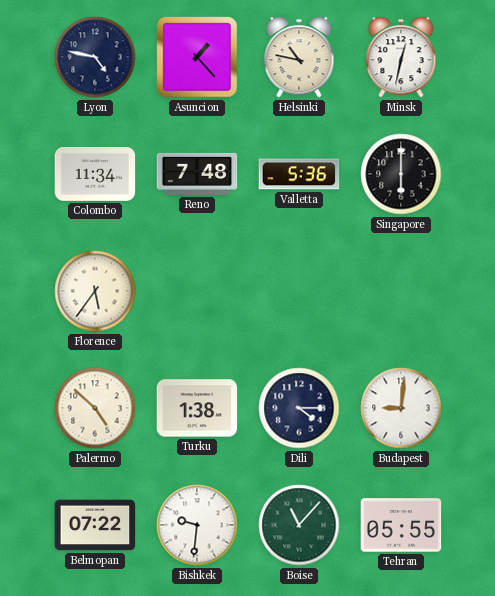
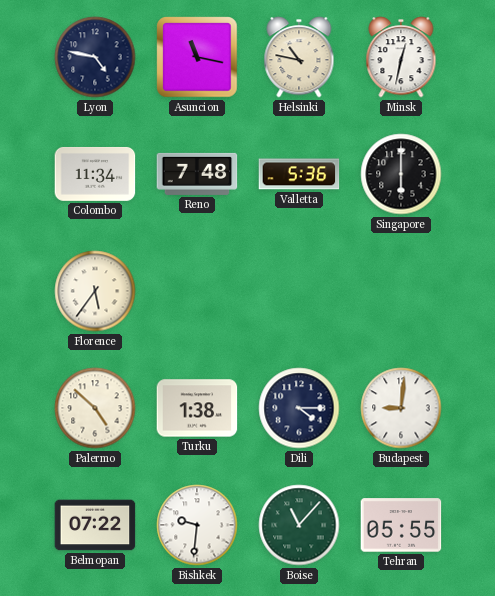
Asuncion: 1:23 -> 11:17 (197, 57)
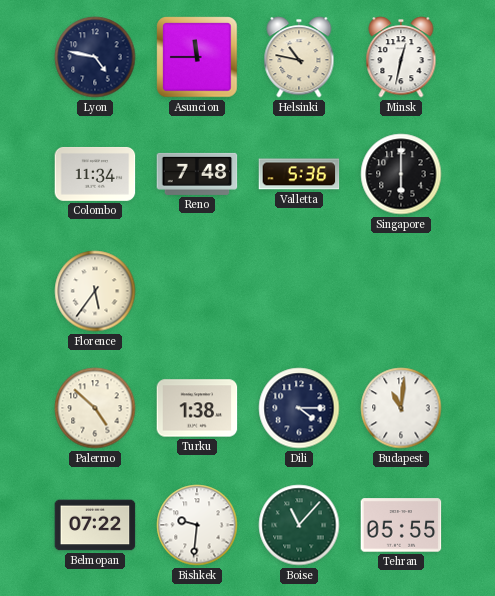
Asuncion: 11:17 -> 11:45 (197, 57)
Budapest: 9:01 -> 11:01 (401, 408)
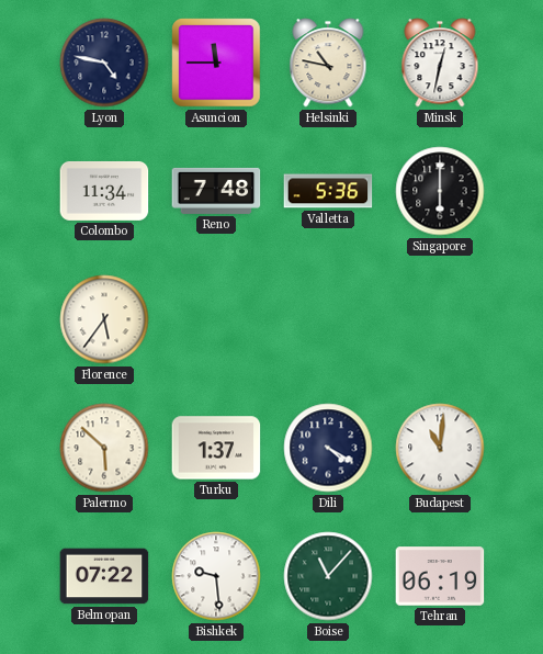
Palermo: 4:52 -> 5:52 (104, 448)
Turku: 1:38 -> 1:37 (216, 448)
Dili: 4:15 -> 4:20 (328, 448)
Bishkek: 9:31 -> 9:29 (216, 576)
Tehran: 05:55 -> 06:19 (440, 576)
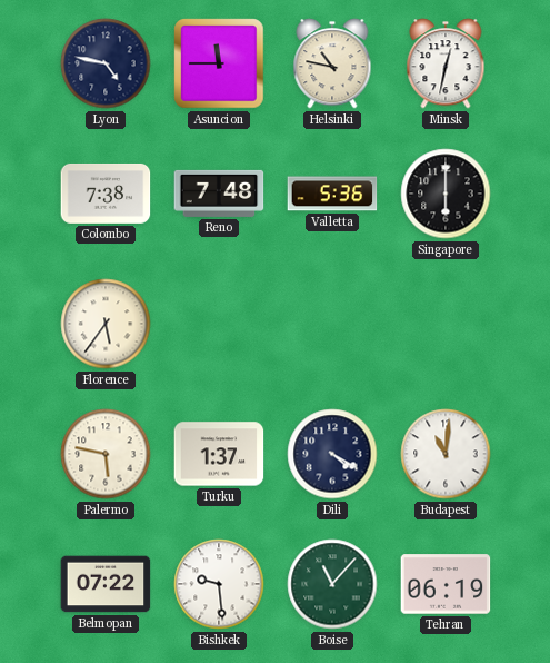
Colombo: 11:34 -> 7:38 (106, 194)
Palermo: 5:52 -> 5:47 (106, 454)
